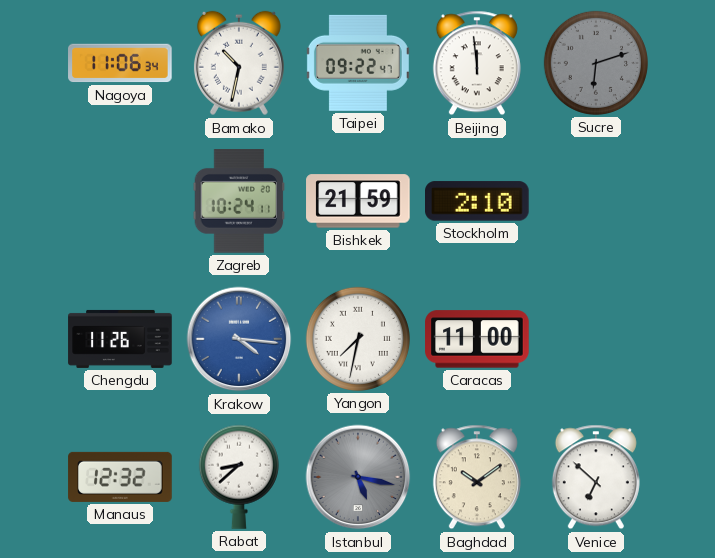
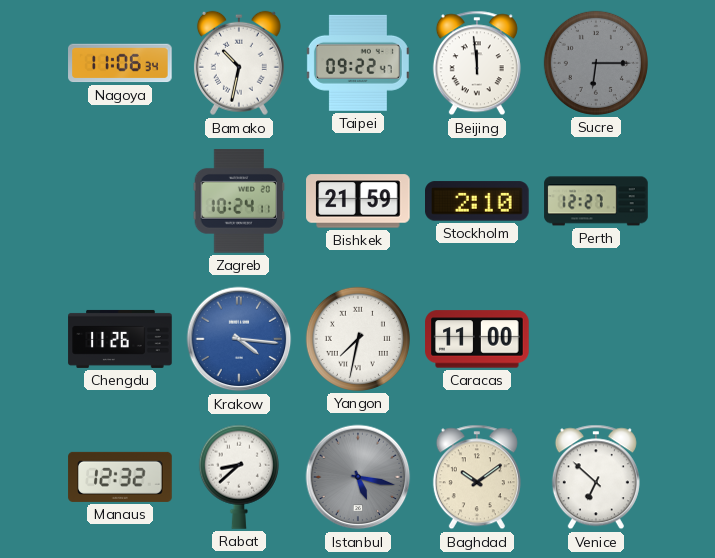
Sucre: 6:12 -> 6:15 (596, 63)
Perth: none -> 12:27 (596, 201)
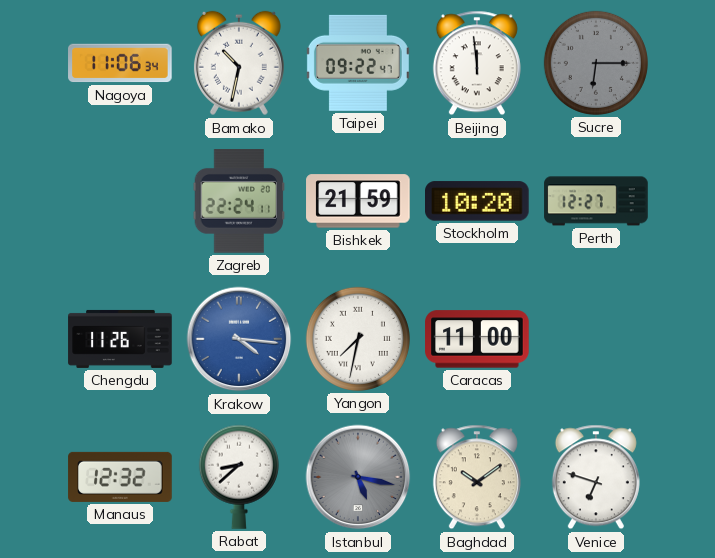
Zagreb: 10:24 -> 22:24 (239, 201)
Stockholm: 2:10 -> 10:20 (478, 201)
Venice: 6:52 -> 6:48 (596, 477)
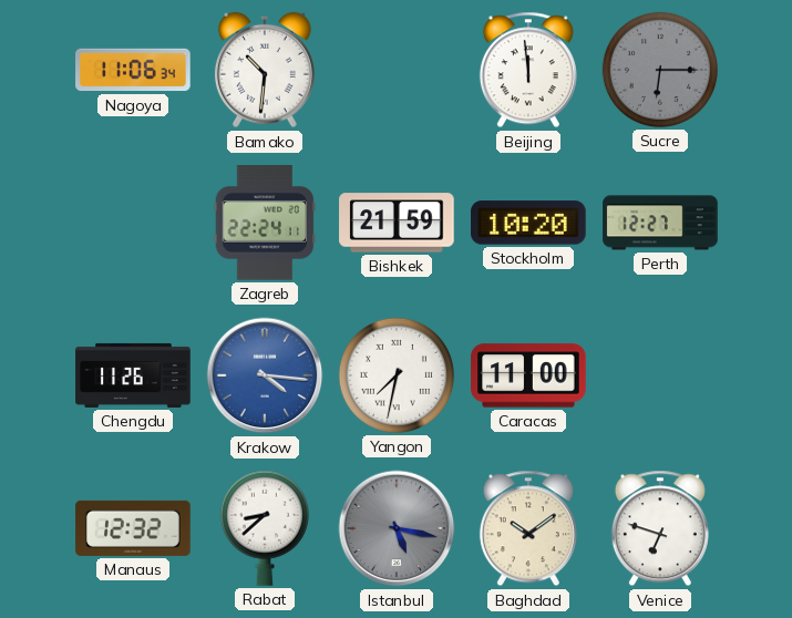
Bamako: 10:32 -> 10:31 (265, 70)
Taipei: 09:22 -> none (358, 63)
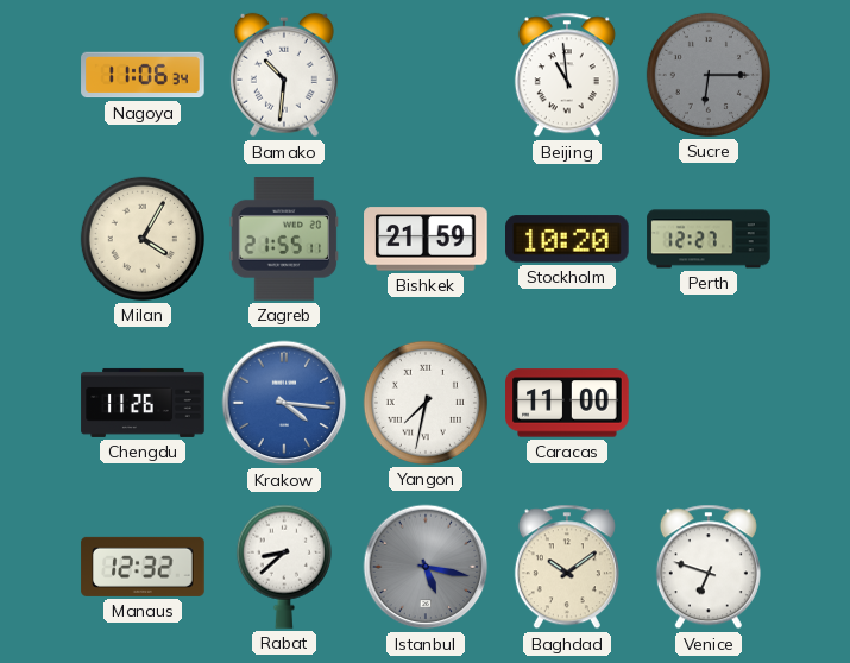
Beijing: 11:59 -> 10:59 (567, 75)
Milan: none -> 4:05 (143, 239)
Zagreb: 22:24 -> 21:55 (284, 239)
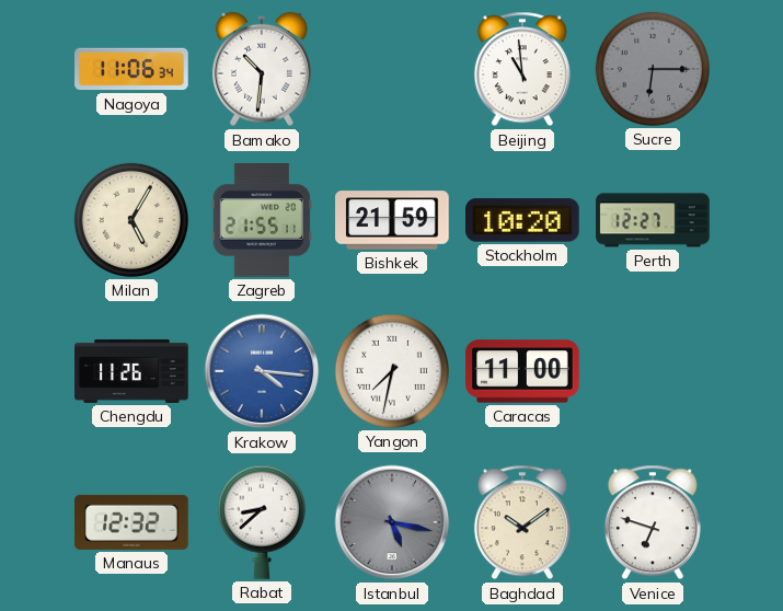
Milan: 4:05 -> 5:05 (131, 220)
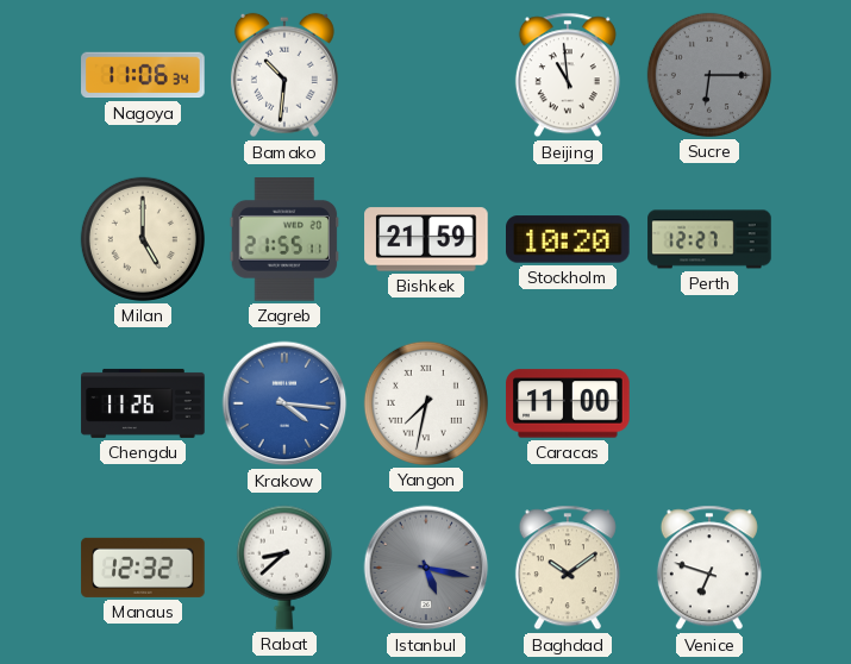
Milan: 5:05 -> 5:00 (143, 239)
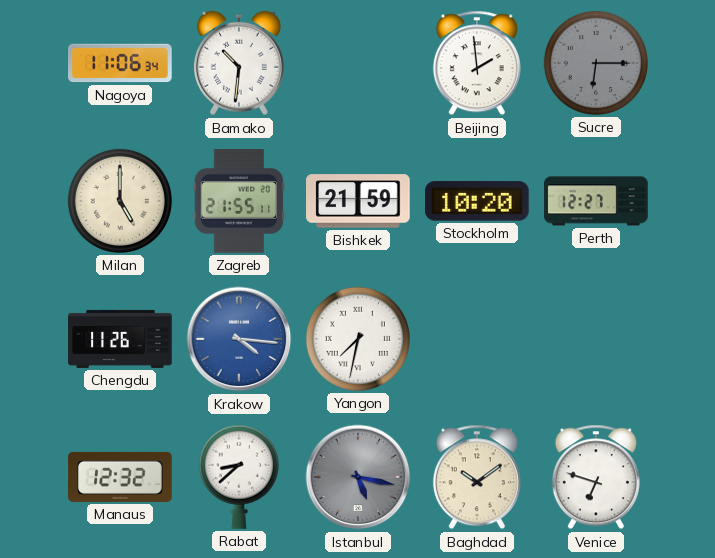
Beijing: 10:59 -> 1:59 (477, 63)
Caracas: 11:00 -> none (568, 403)
